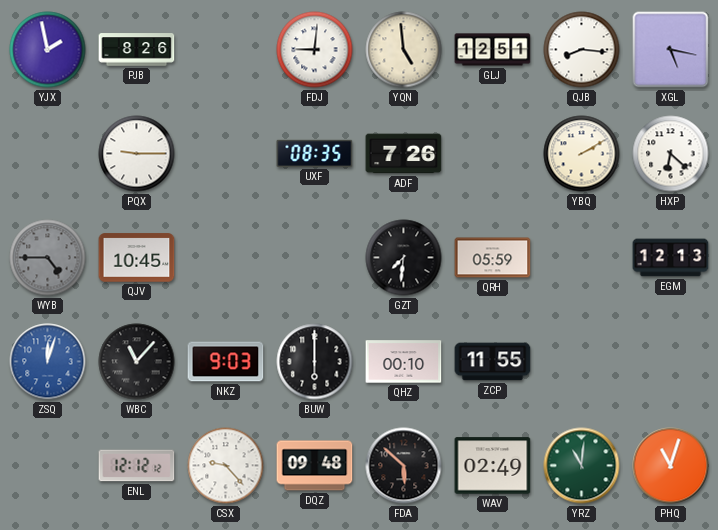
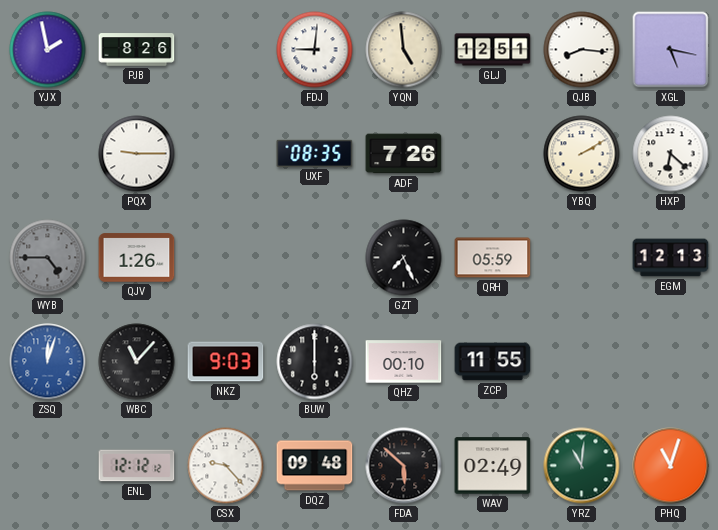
QJV: 10:45 -> 1:26 (137, 258)
GZT: 7:31 -> 7:26 (404, 258)
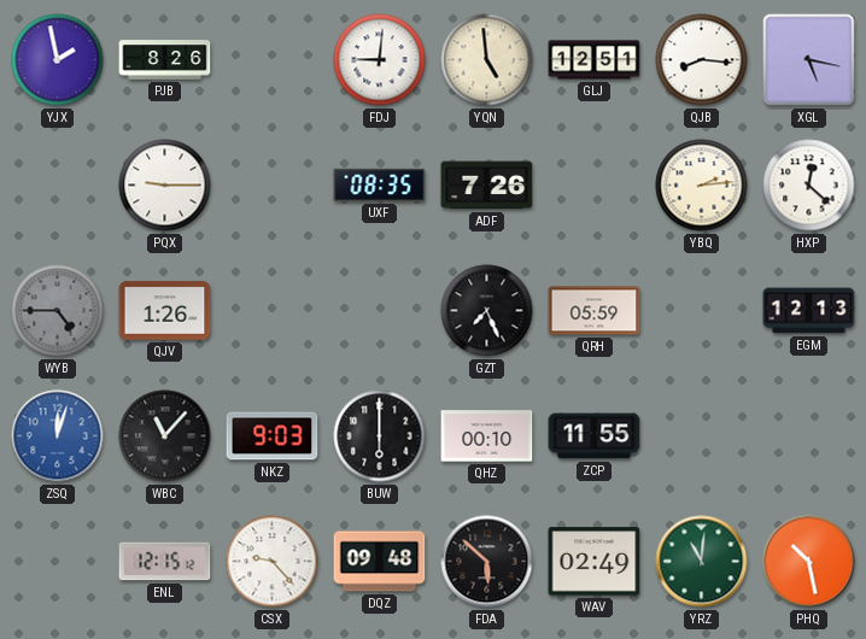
YBQ: 2:10 -> 2:14 (702, 186)
HXP: 6:22 -> 12:22 (809, 186)
ENL: 12:12 -> 12:15 (165, 562)
PHQ: 11:03 -> 10:28 (809, 562)
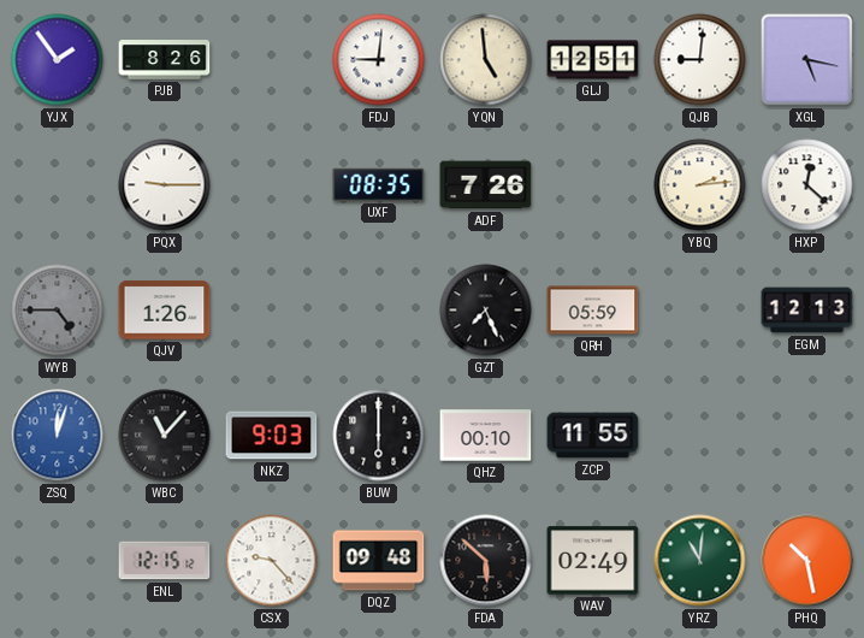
YJX: 1:58 -> 1:54 (58, 60)
QJB: 8:16 -> 9:01 (700, 60)
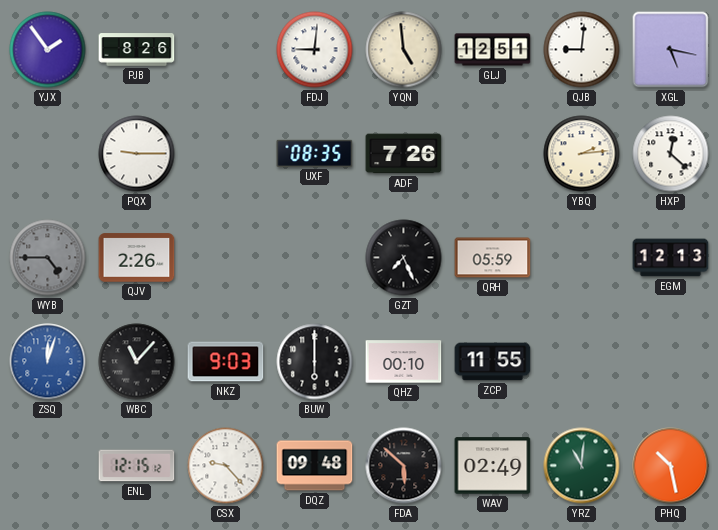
QJV: 1:26 -> 2:26 (137, 258)
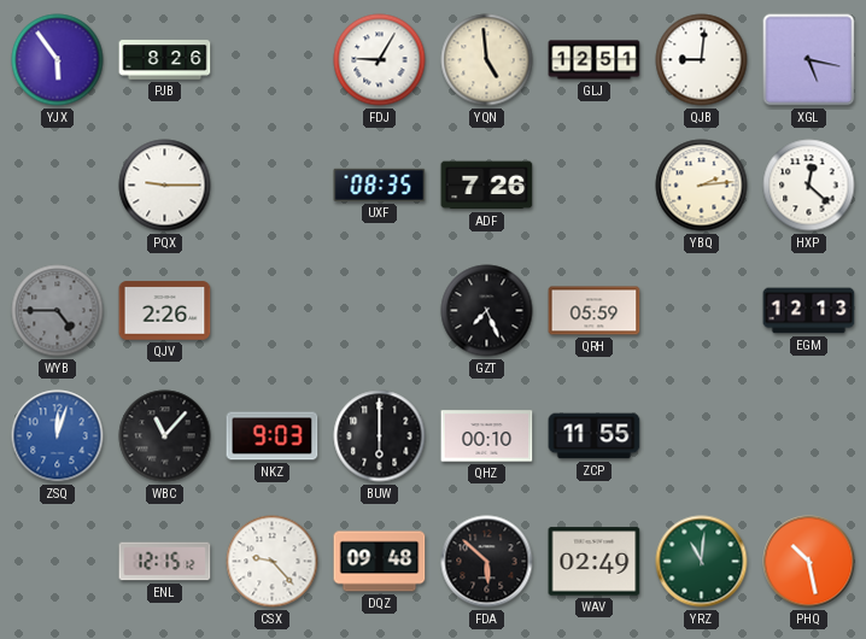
YJX: 1:54 -> 5:54 (58, 60)
FDJ: 9:01 -> 9:05 (380, 60)
